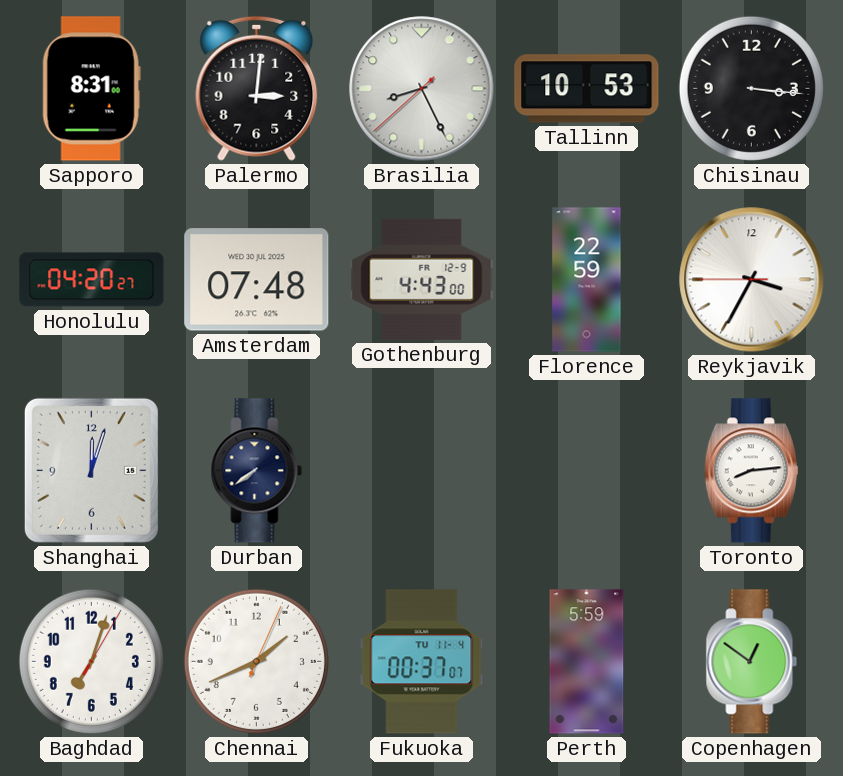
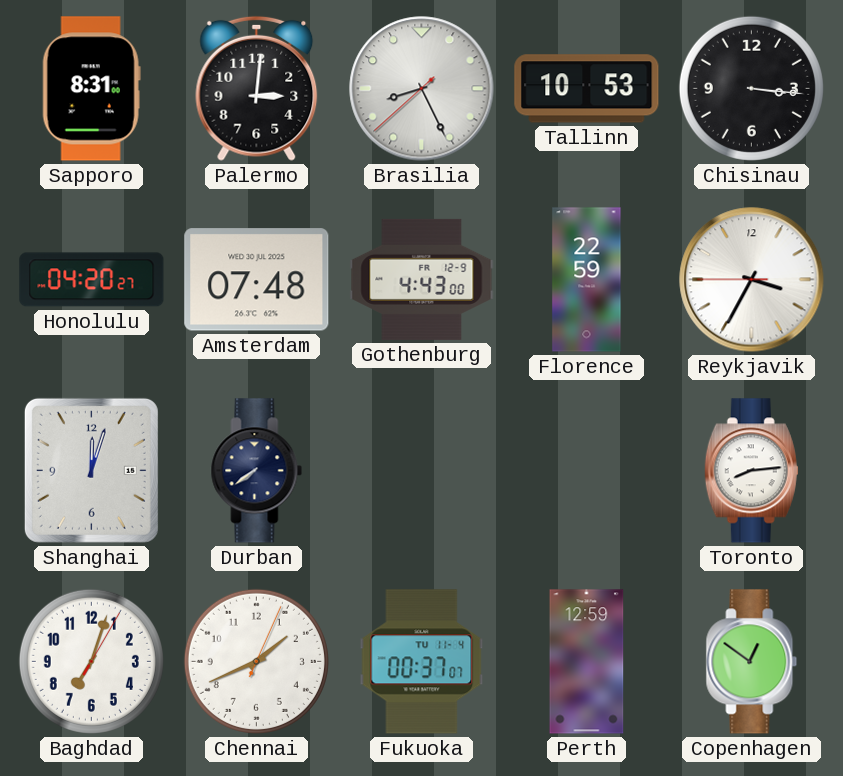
Perth: 5:59 -> 12:59 (587, 662)
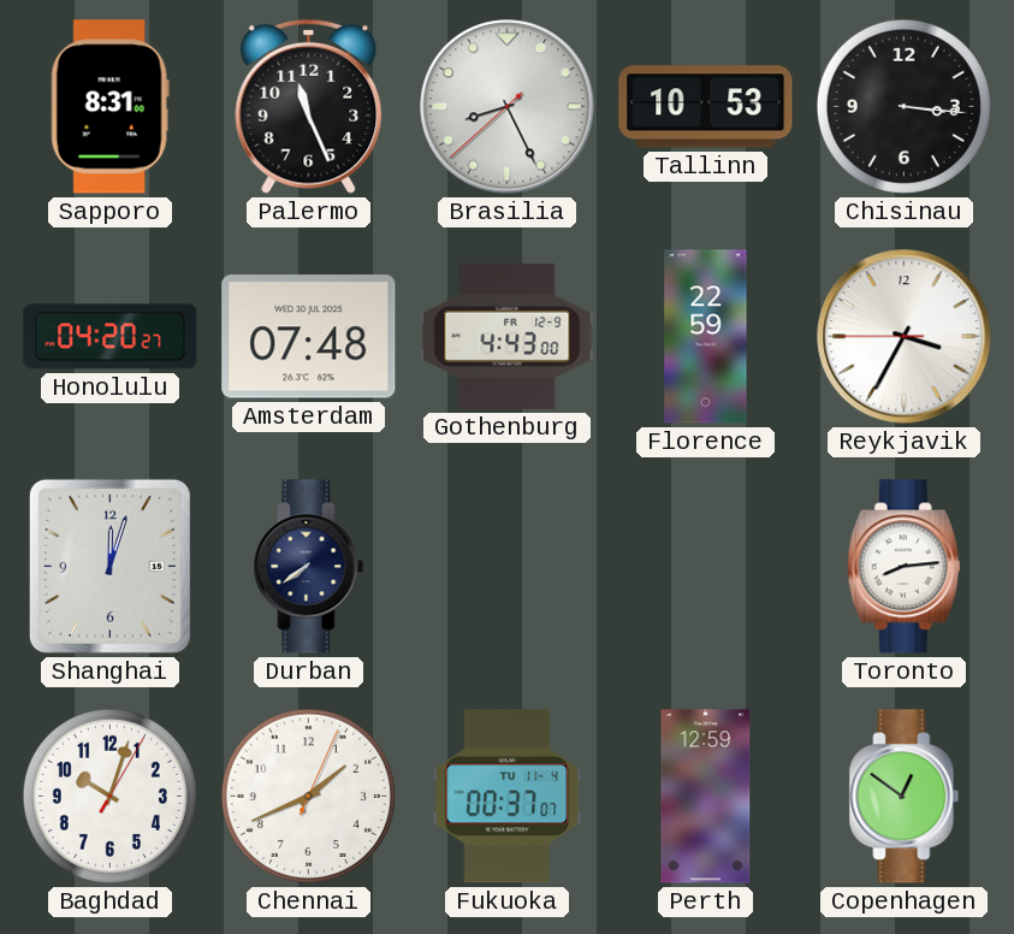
Palermo: 3:01 -> 11:26 (309, 106)
Baghdad: 7:03 -> 10:03 (109, 796)
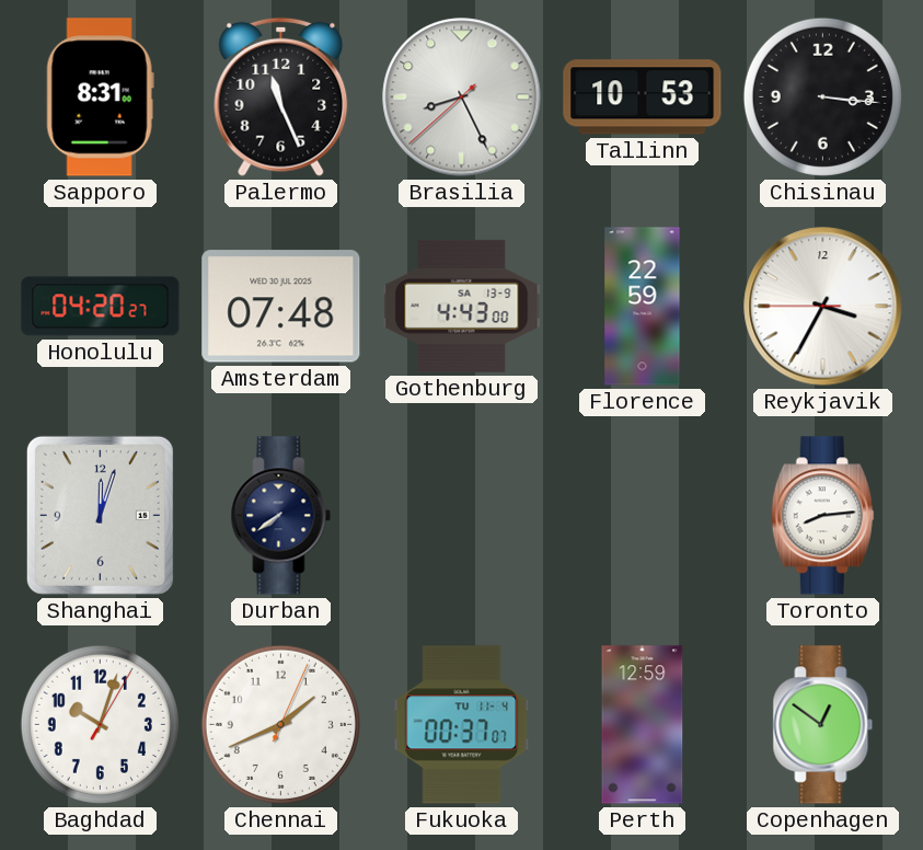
Gothenburg date: FR 12-9 -> SA 13-9 (462, 306)
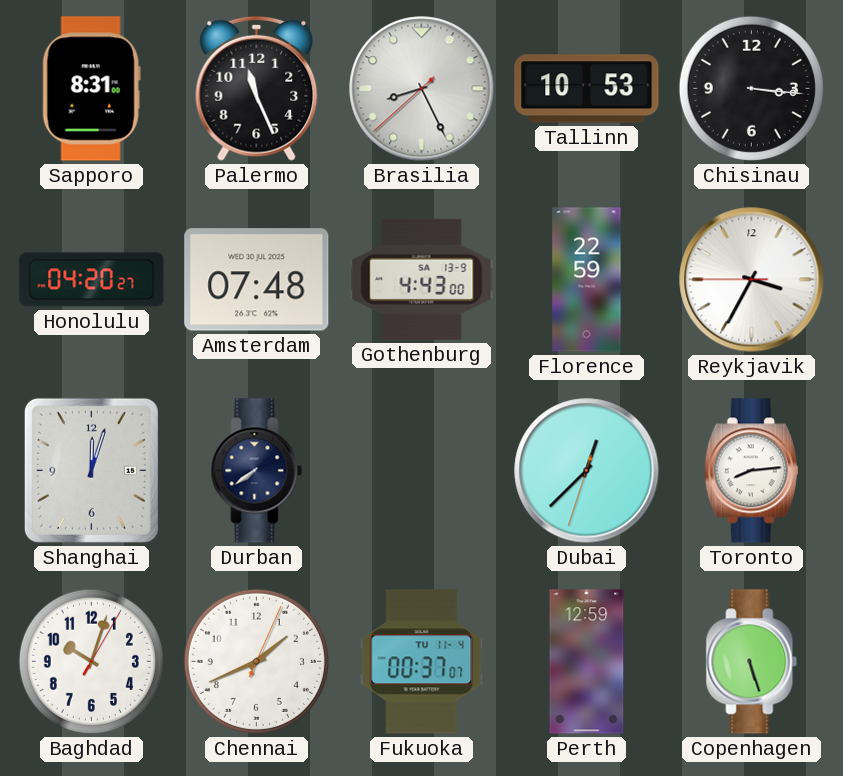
Dubai: none -> 12:37 (587, 471)
Copenhagen: 12:51 -> 5:27 (752, 662)
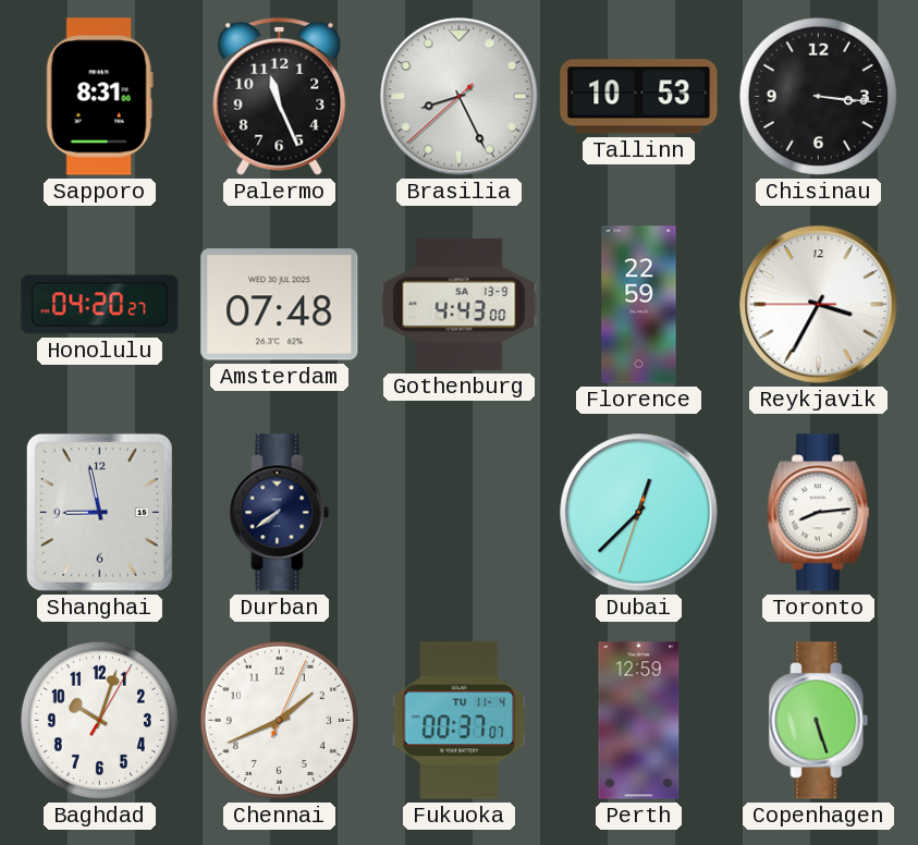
Shanghai: 12:03 -> 8:58 (99, 512)
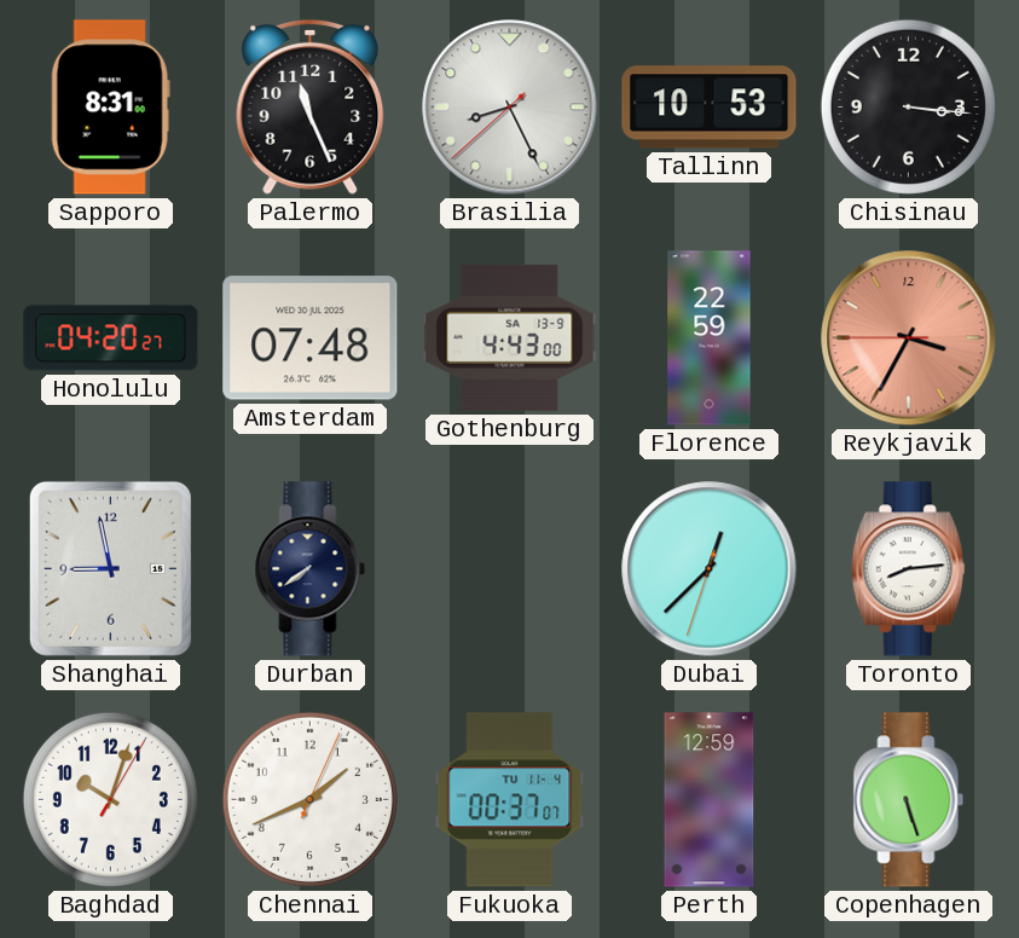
Reykjavik dial: white -> salmon (909, 338)
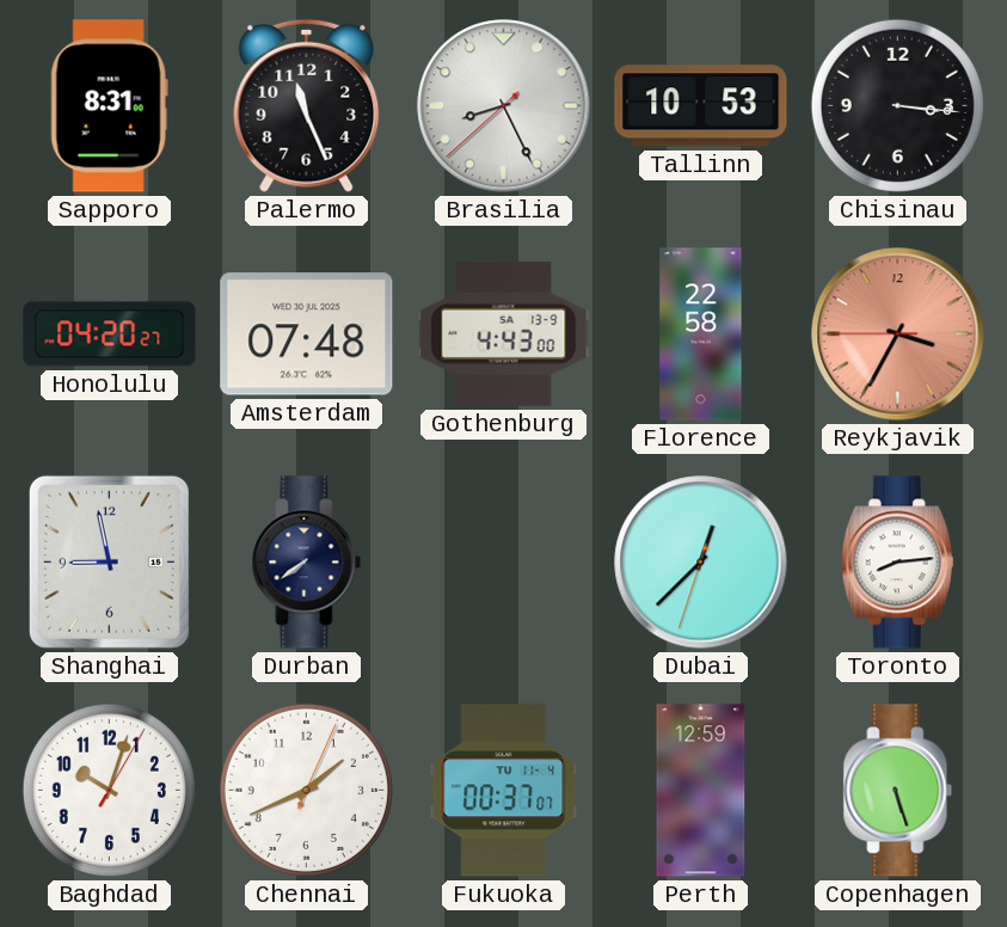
Florence: 22:59 -> 22:58 (701, 334)
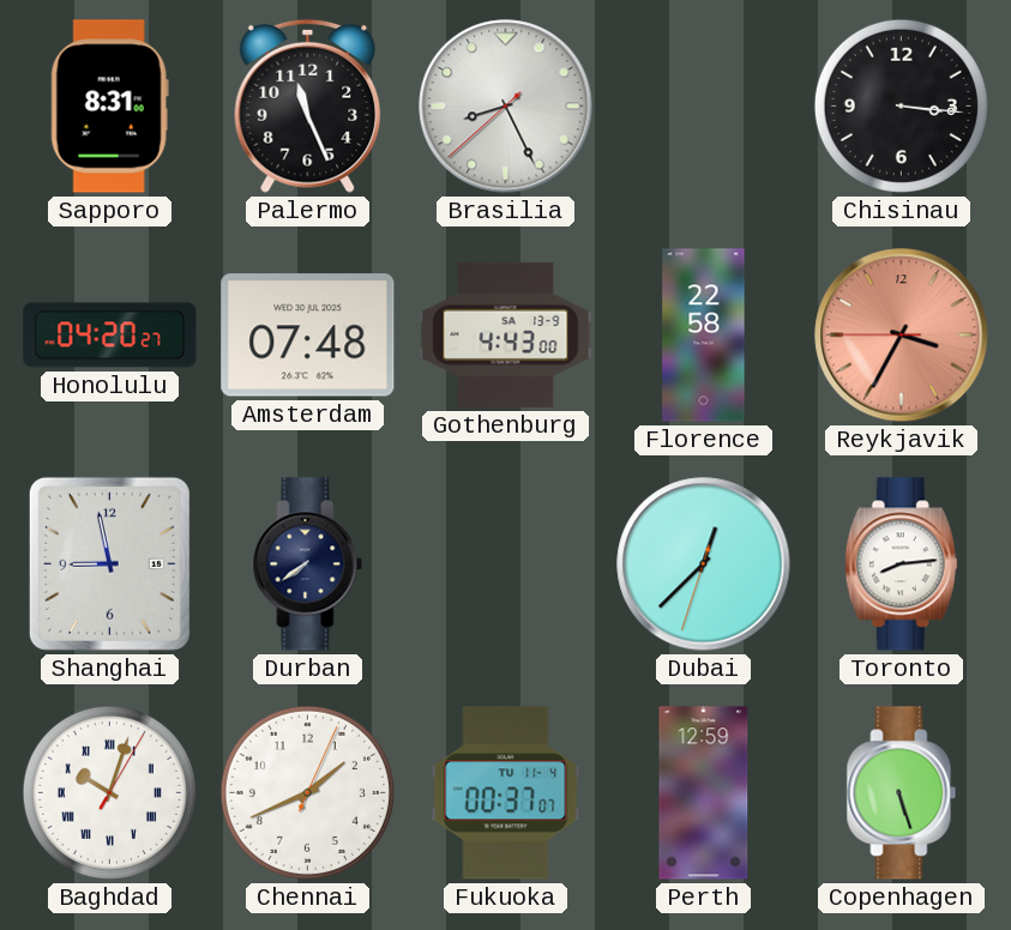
Tallinn: 10:53 -> none (701, 106)
Baghdad numerals: Arabic -> Roman (109, 792)
